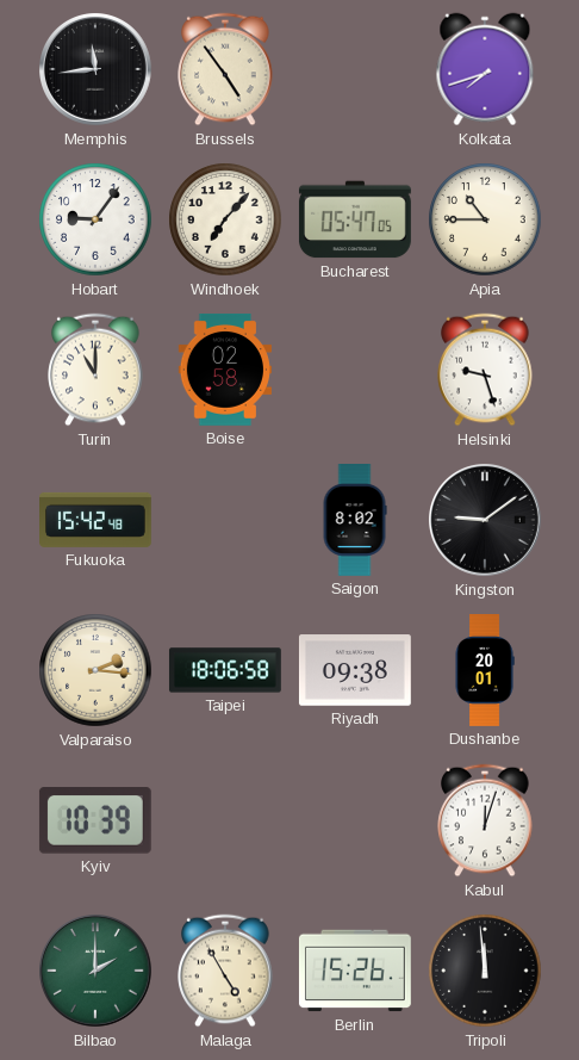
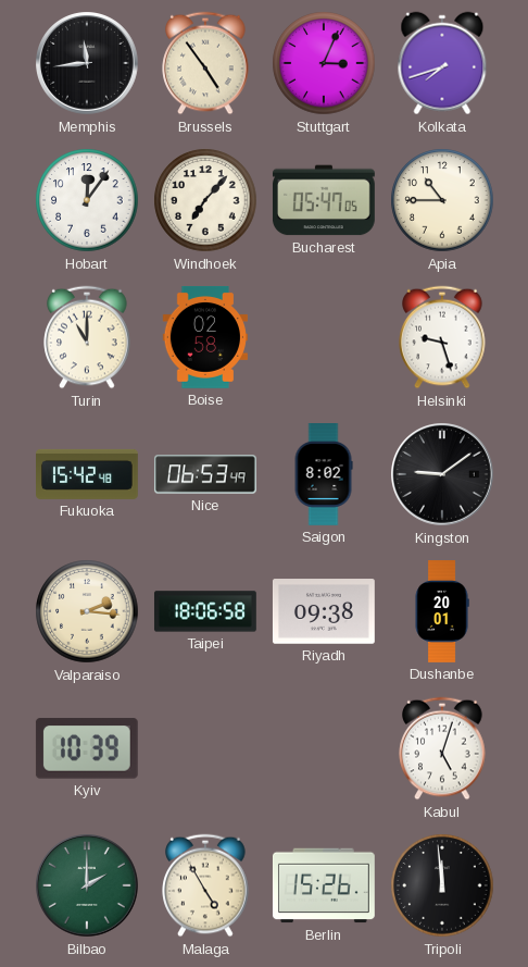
Stuttgart: none -> 3:04 (324, 63)
Hobart: 9:06 -> 12:06 (87, 200)
Nice: none -> 06:53 (205, 474)
Kabul: 12:03 -> 5:03 (442, 748)
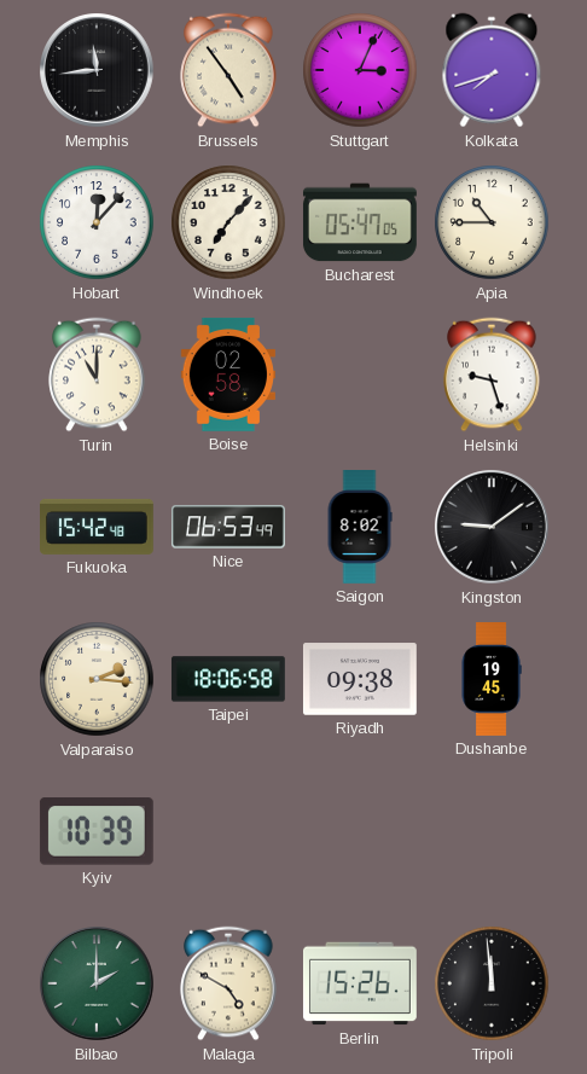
Hobart: 12:06 -> 12:07 (97, 222)
Dushanbe: 20:01 -> 19:45 (492, 680)
Kabul: 5:03 -> none (442, 748)
Malaga: 4:55 -> 4:50 (228, 983)
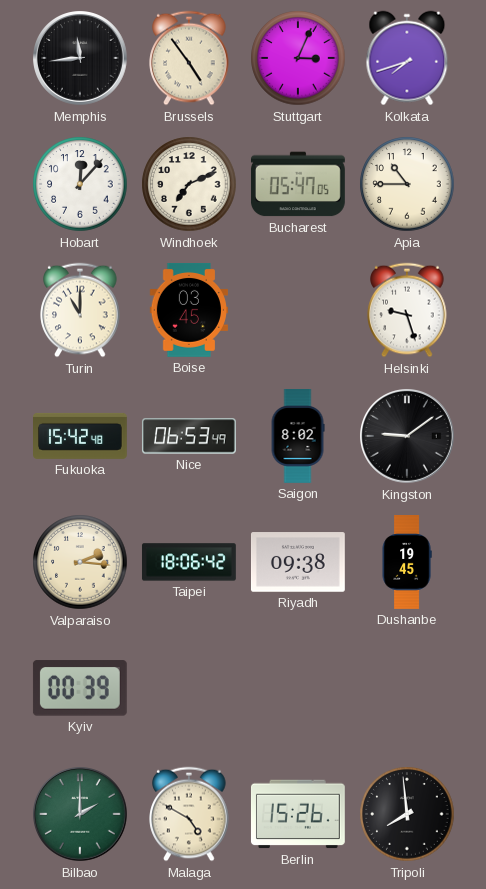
Windhoek: 7:07 -> 7:11 (189, 184)
Boise: 02:58 -> 03:45 (189, 311)
Taipei: 18:06:58 -> 18:06:42 (189, 562)
Kyiv: 10:39 -> 00:39 (80, 688)
Tripoli: 11:59 -> 7:59 (407, 814)
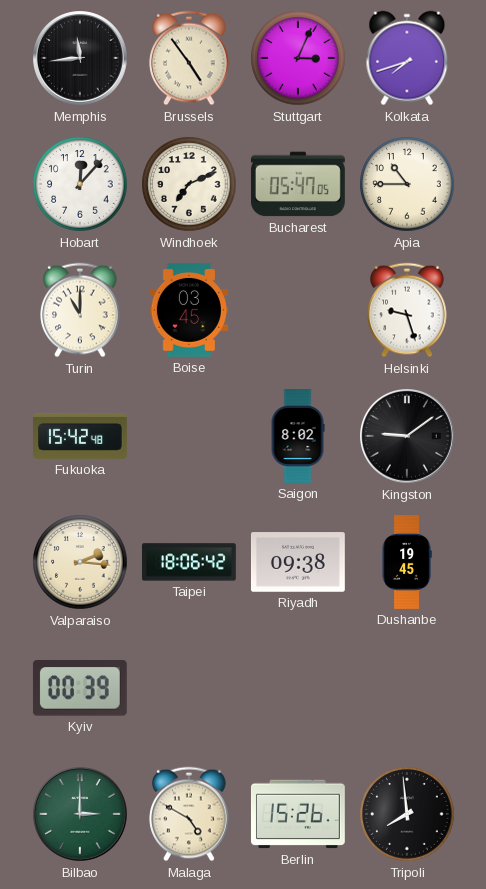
Nice: 06:53 -> none (189, 436)
Bilbao: 2:00 -> 3:00 (81, 815)
